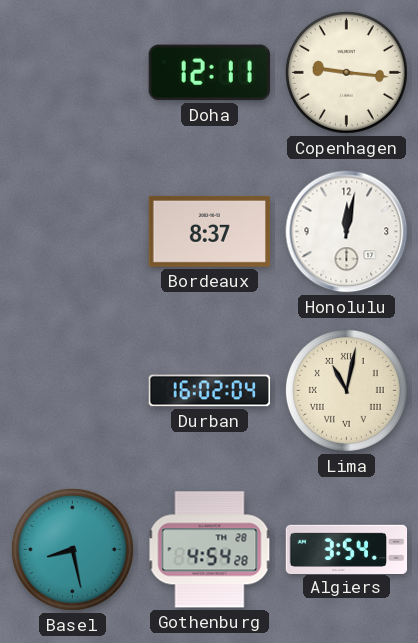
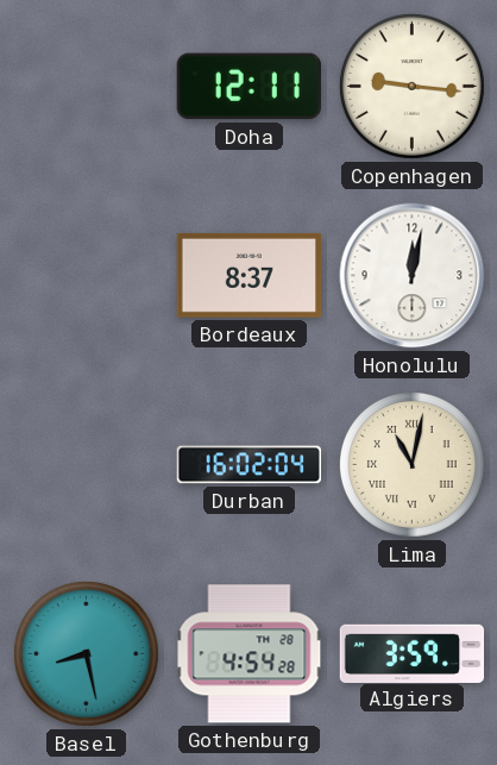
Algiers: 3:54 -> 3:59 (413, 653)
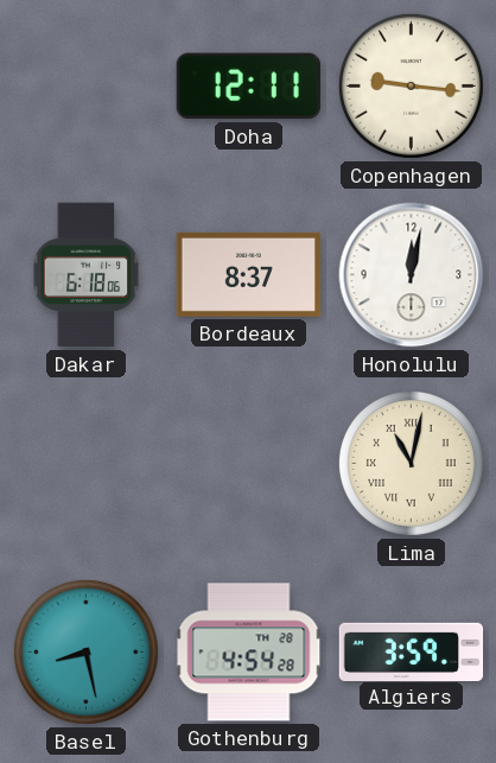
Dakar: none -> 6:18 (87, 275)
Durban: 16:02 -> none (250, 465)
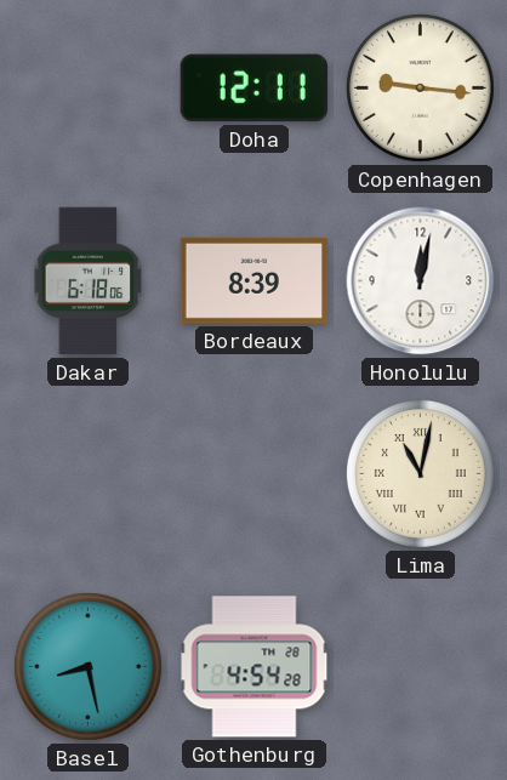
Bordeaux: 8:37 -> 8:39 (255, 280)
Algiers: 3:59 -> none (412, 651)
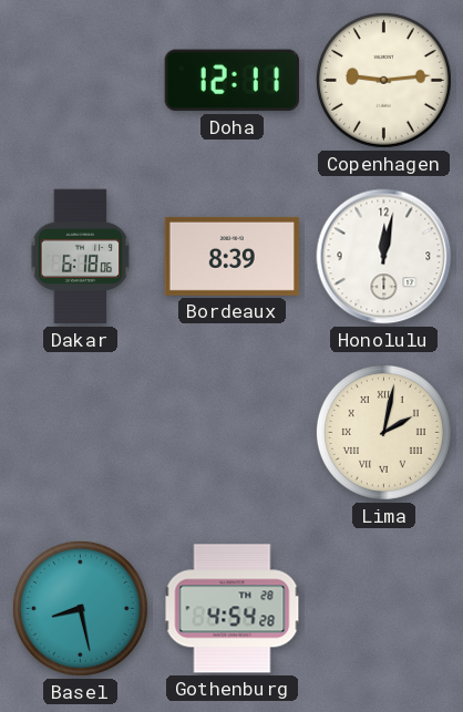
Copenhagen: 9:16 -> 9:14 (383, 80)
Lima: 11:02 -> 2:02 (383, 432)
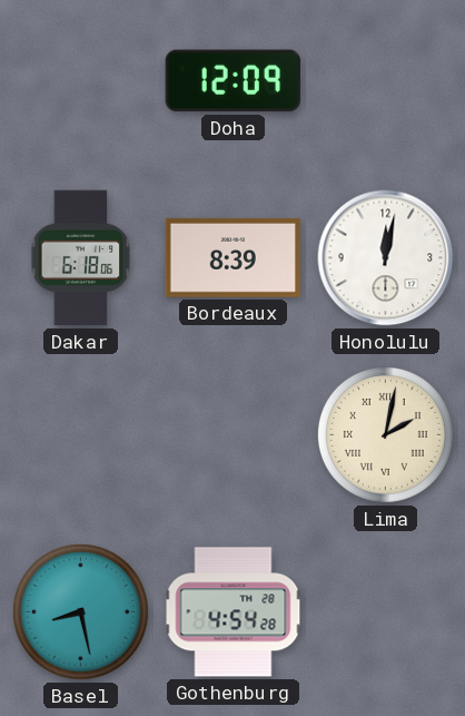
Doha: 12:11 -> 12:09 (233, 81)
Copenhagen: 9:14 -> none (383, 80)
